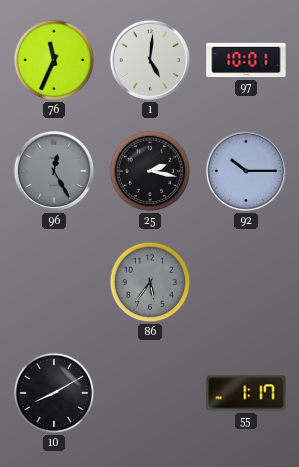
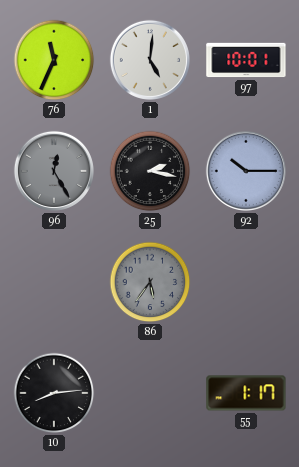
10: 8:10 -> 8:14 (54, 393)
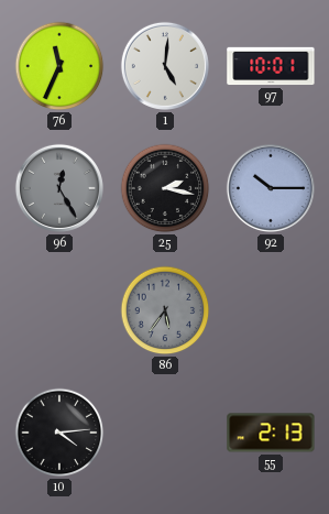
10: 8:14 -> 4:14 (59, 433)
55: 1:17 -> 2:13 (271, 433)
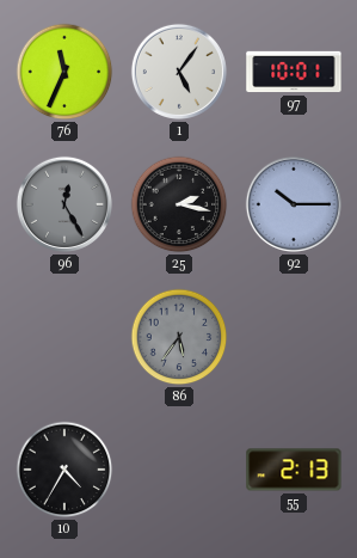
1: 5:01 -> 5:06 (179, 72)
10: 4:14 -> 4:35 (64, 470)
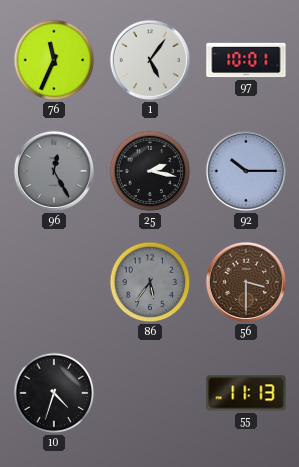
56: none -> 3:30 (246, 282)
10: 4:35 -> 4:33 (54, 393)
55: 2:13 -> 11:13 (246, 393)
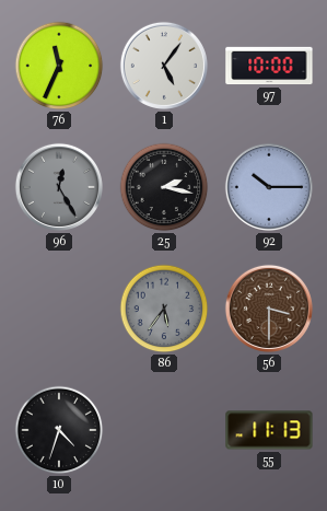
97: 10:01 -> 10:00 (269, 66)
